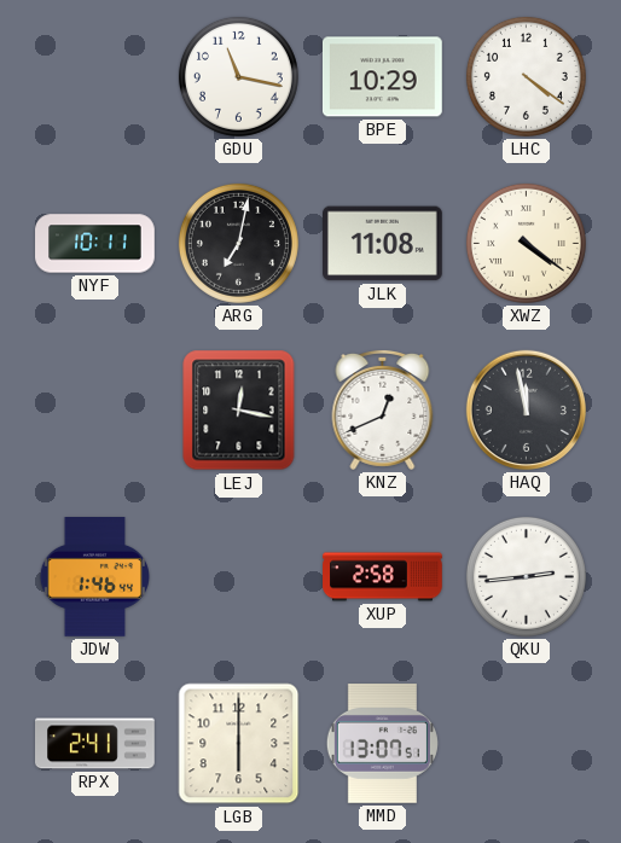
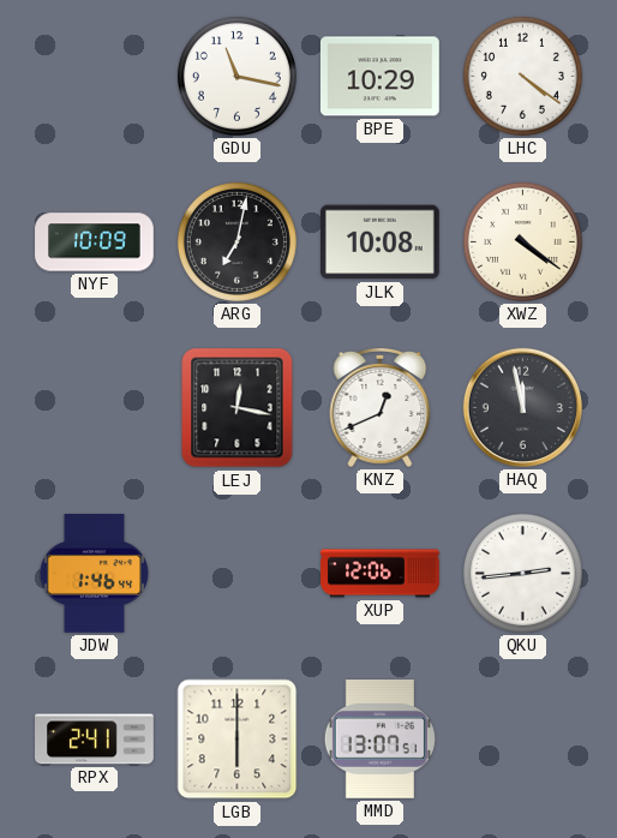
NYF: 10:11 -> 10:09 (95, 243)
JLK: 11:08 -> 10:08 (381, 243)
XUP: 2:58 -> 12:06 (381, 574)
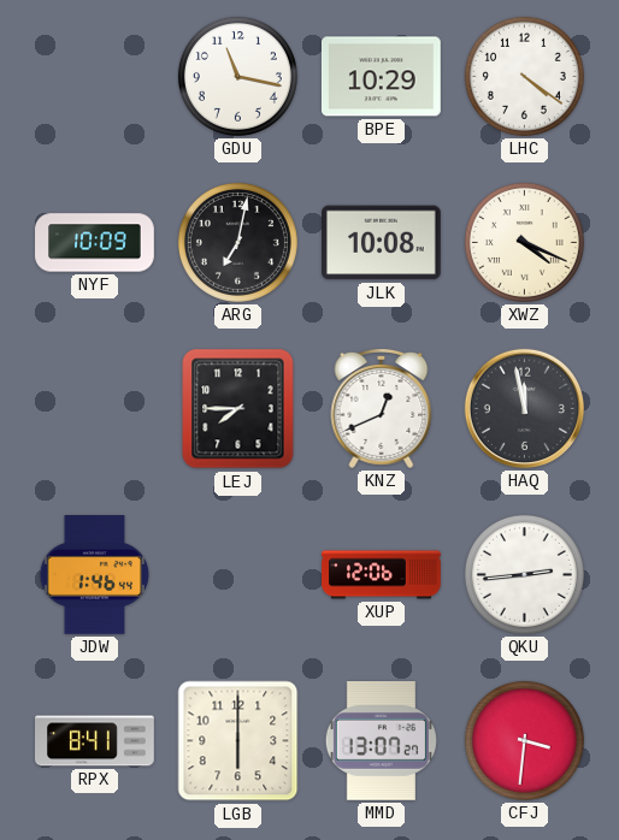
XWZ: 4:21 -> 4:19 (524, 242)
LEJ: 12:17 -> 7:45 (238, 409)
RPX: 2:41 -> 8:41 (95, 741)
MMD: 13:07:51 -> 13:07:27 (381, 741)
CFJ: none -> 3:31 (524, 740)
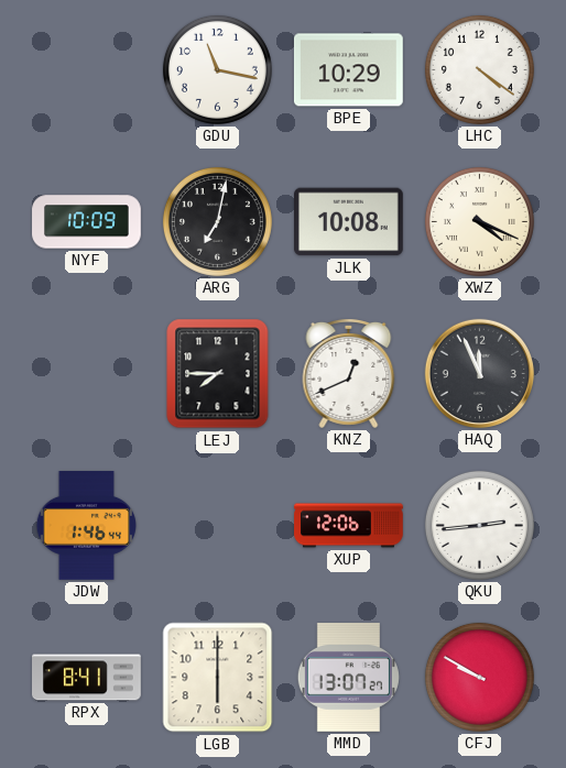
HAQ: 11:58 -> 11:56 (479, 373)
CFJ: 3:31 -> 9:50 (479, 677)
